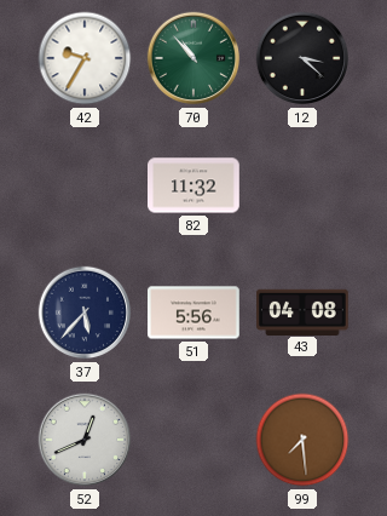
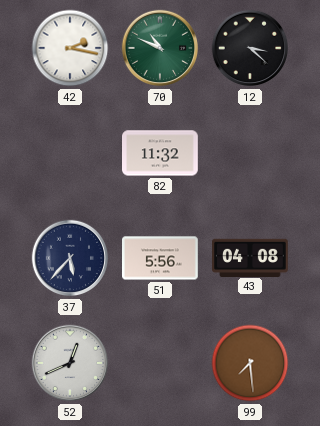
42: 9:35 -> 2:17 (70, 48)
70: 10:53 -> 10:49 (160, 48)
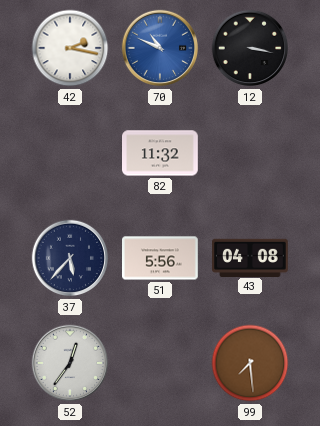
70 dial: green -> blue (160, 48)
12: 3:22 -> 3:17 (250, 48)
52: 12:41 -> 12:36 (70, 363)
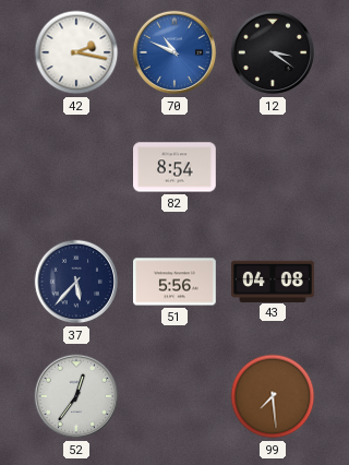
12: 3:17 -> 3:21 (273, 52)
82: 11:32 -> 8:54 (176, 167)
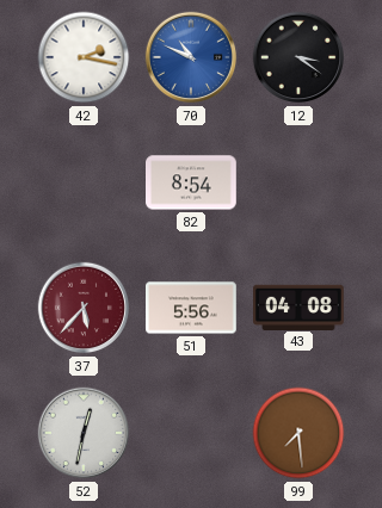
37 dial: navy -> burgundy (84, 308)
52: 12:36 -> 12:32 (84, 433)
